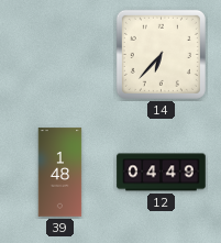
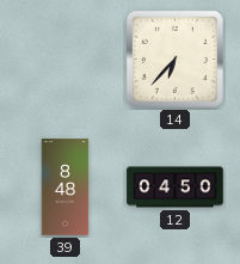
39: 1:48 -> 8:48 (66, 188)
12: 04:49 -> 04:50 (176, 188)
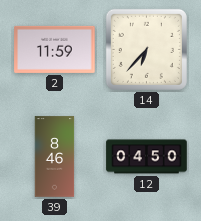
2: none -> 11:59 (55, 49)
39: 8:48 -> 8:46 (55, 157)
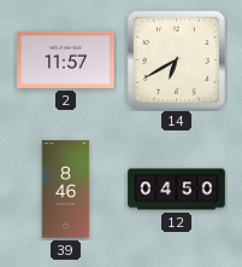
2: 11:59 -> 11:57 (66, 59)
14: 6:37 -> 6:40 (176, 59)
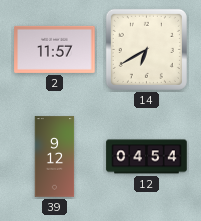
39: 8:46 -> 9:12 (55, 157)
12: 04:50 -> 04:54 (147, 157)
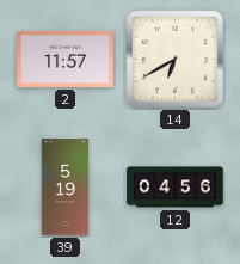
39: 9:12 -> 5:19 (66, 188)
12: 04:54 -> 04:56 (176, 188)
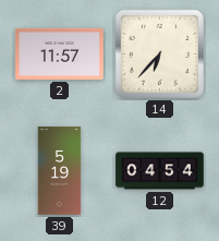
14: 6:40 -> 6:37 (159, 53)
12: 04:56 -> 04:54 (160, 171)
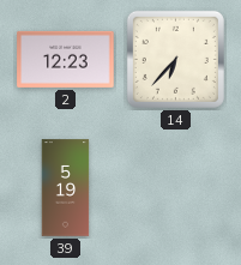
2: 11:57 -> 12:23 (66, 59)
12: 04:54 -> none (160, 171)
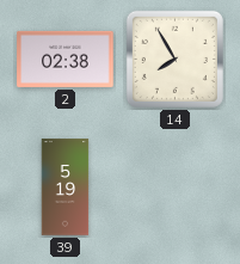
2: 12:23 -> 02:38 (66, 59)
14: 6:37 -> 7:55 (174, 59)
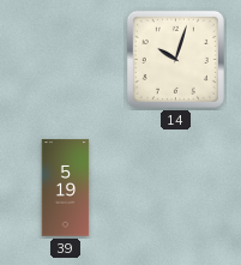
2: 02:38 -> none (66, 59)
14: 7:55 -> 10:03 (175, 59)
